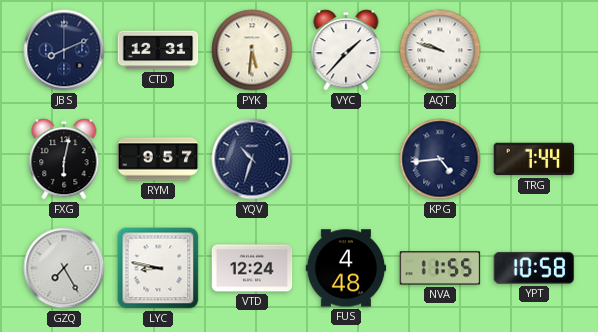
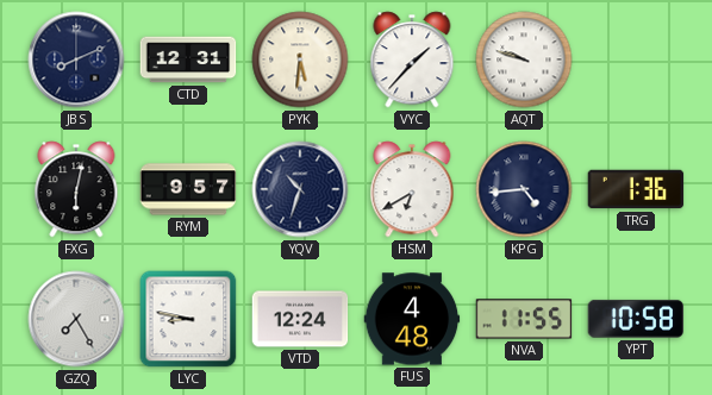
HSM: none -> 6:40 (412, 189)
TRG: 7:44 -> 1:36 (636, 189)
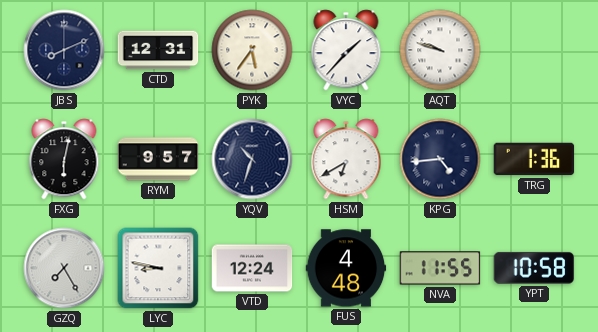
PYK: 5:31 -> 5:36 (252, 50)
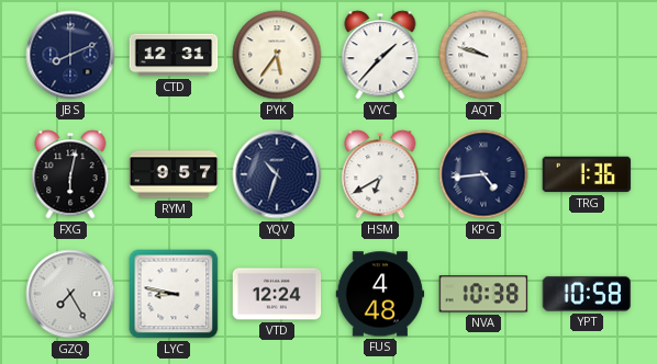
NVA: 11:55 -> 10:38 (483, 294)
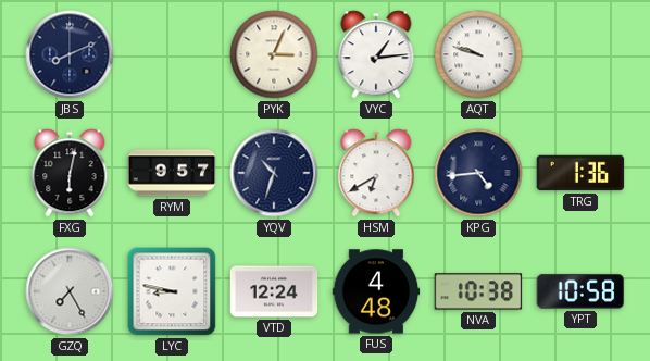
CTD: 12:31 -> none (174, 55)
PYK: 5:36 -> 3:04 (274, 54)
VYC: 1:37 -> 1:14 (376, 54)
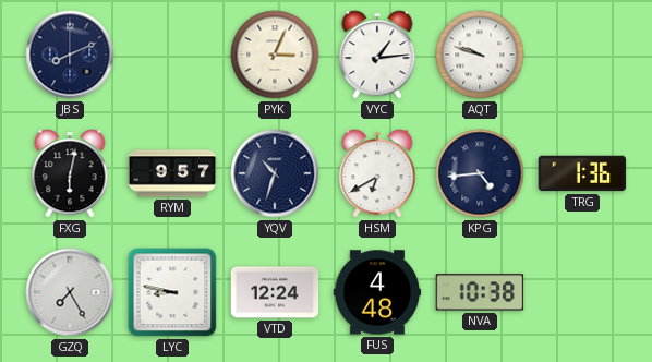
YPT: 10:58 -> none (580, 291)
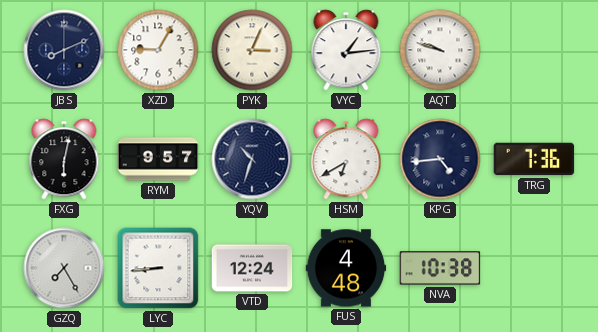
XZD: none -> 9:05 (158, 50)
TRG: 1:36 -> 7:36 (534, 159)
LYC: 8:47 -> 8:44 (158, 268)
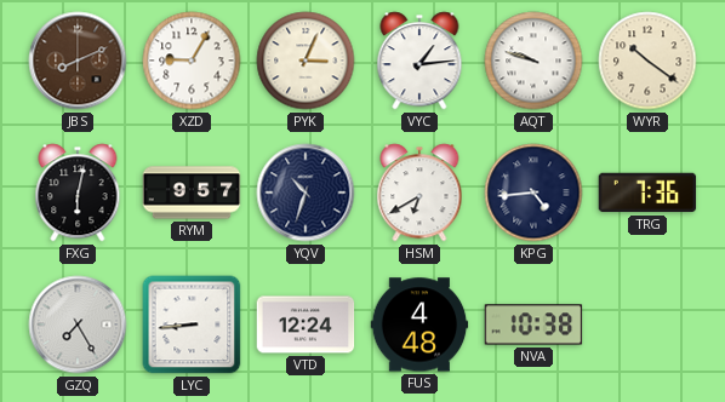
JBS dial: navy -> brown (78, 61)
WYR: none -> 10:21 (647, 61)
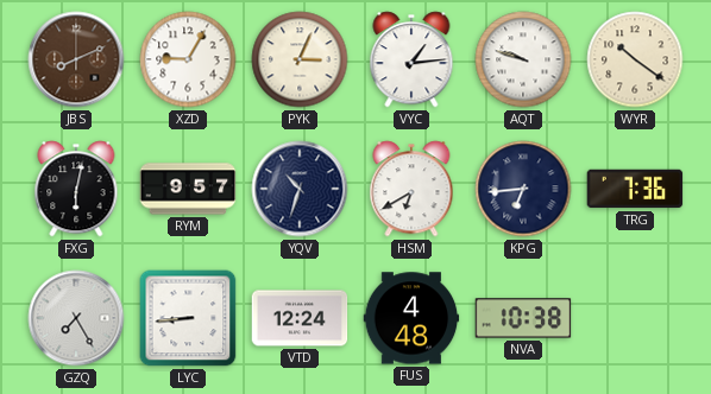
KPG: 4:44 -> 6:44 (523, 189)
